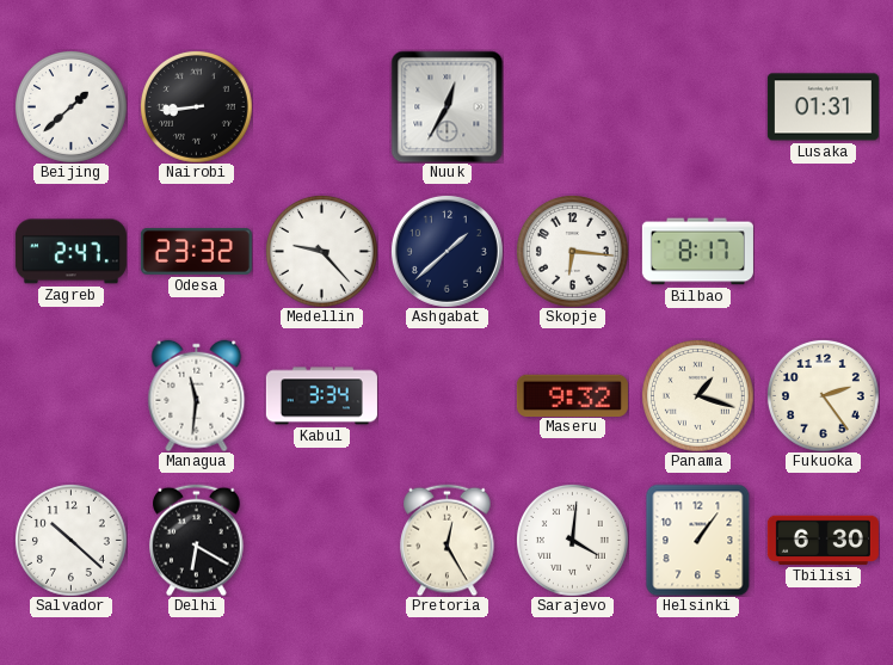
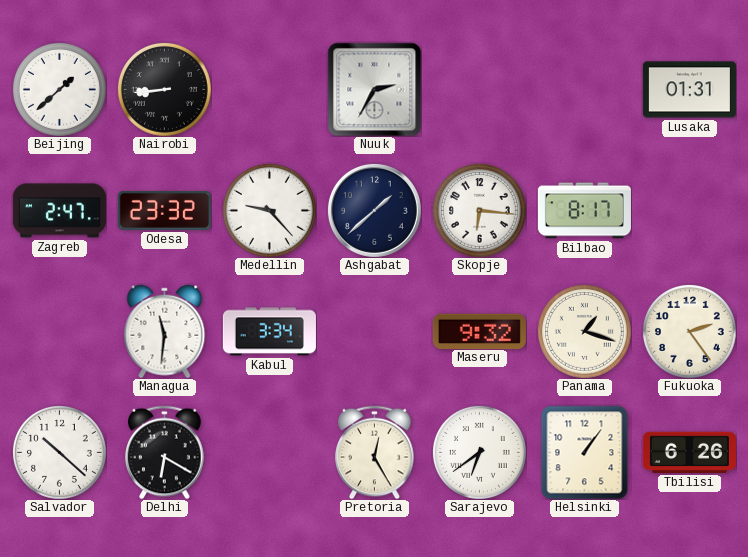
Nuuk: 12:35 -> 2:35 (374, 89)
Sarajevo: 4:01 -> 6:39 (479, 452)
Tbilisi: 6:30 -> 6:26 (689, 452)
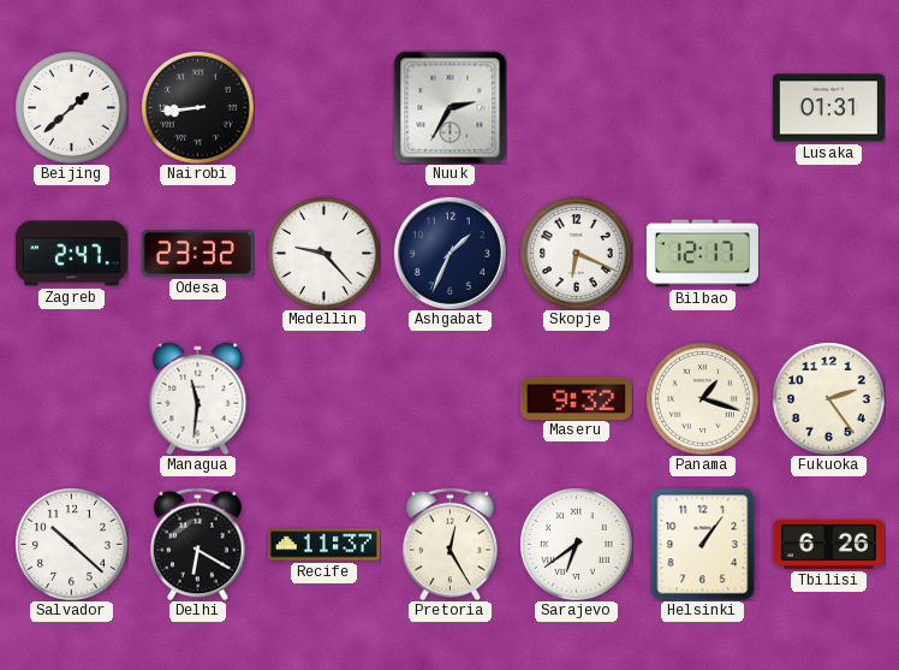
Ashgabat: 1:38 -> 1:34 (449, 253)
Skopje: 6:16 -> 6:19 (576, 253)
Bilbao: 8:17 -> 12:17 (702, 254)
Kabul: 3:34 -> none (269, 332)
Recife: none -> 11:37 (323, 545)
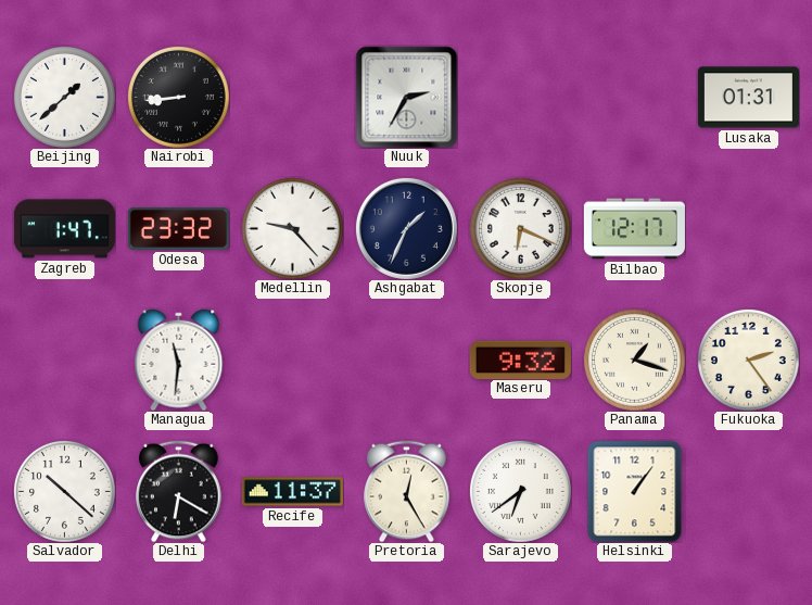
Zagreb: 2:47 -> 1:47 (64, 229)
Tbilisi: 6:26 -> none (828, 544)
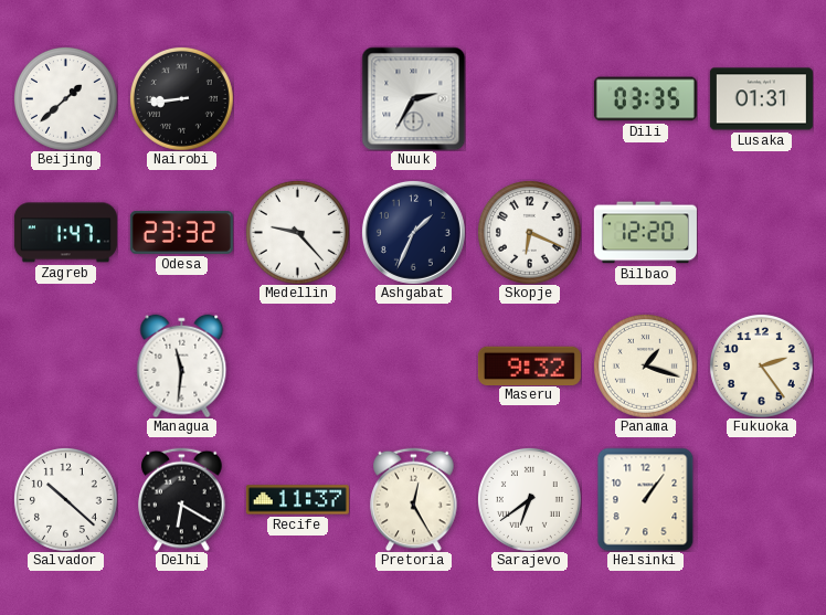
Dili: none -> 03:35 (645, 99)
Bilbao: 12:17 -> 12:20 (645, 233)
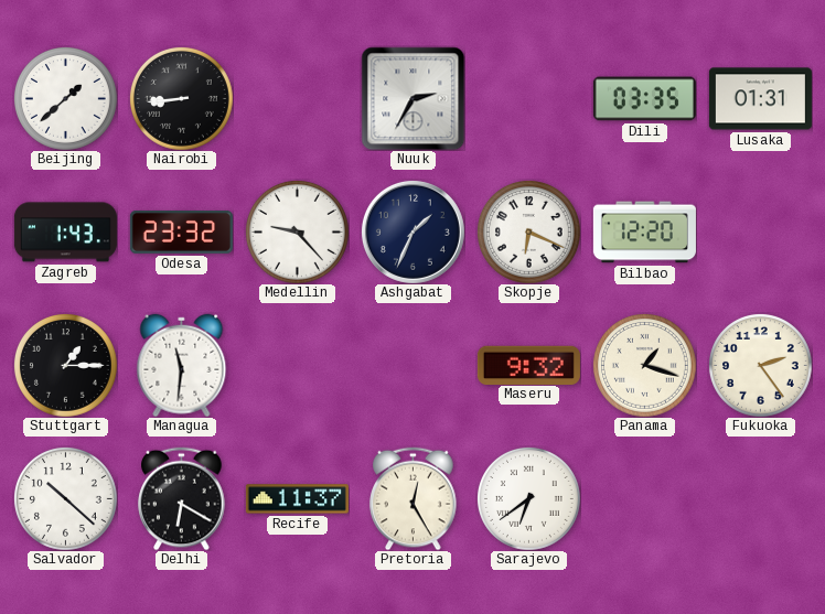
Zagreb: 1:47 -> 1:43 (65, 233)
Stuttgart: none -> 1:15 (65, 365)
Helsinki: 1:06 -> none (646, 499)
